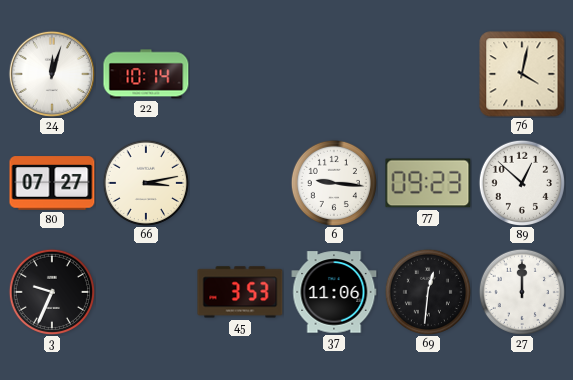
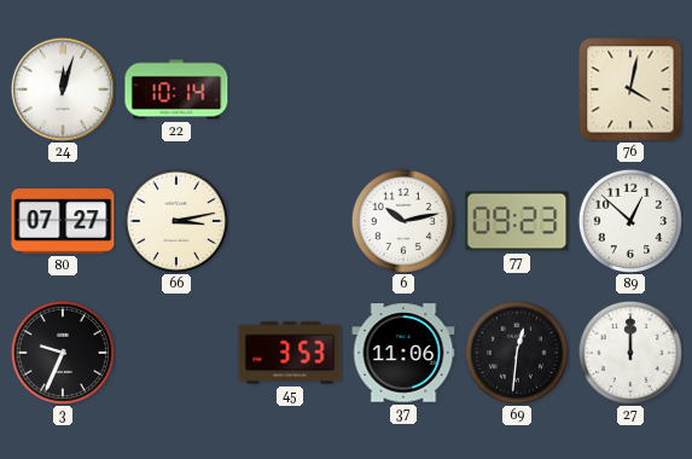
6: 9:16 -> 10:13 (402, 220)
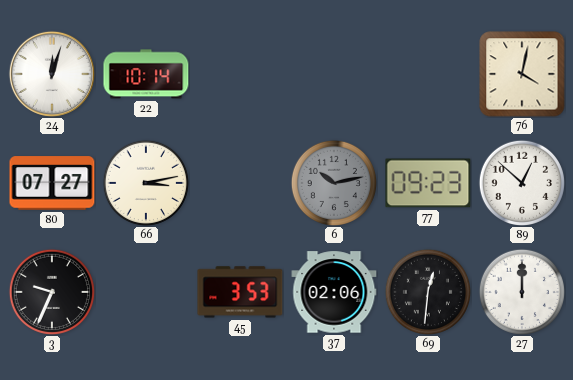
6 dial: white -> grey (333, 182)
37: 11:06 -> 02:06 (334, 292)
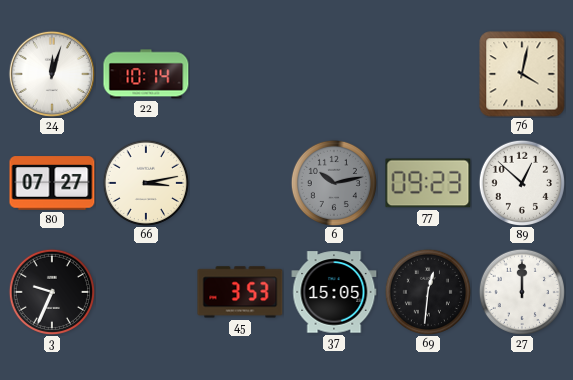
37: 02:06 -> 15:05 (334, 292)
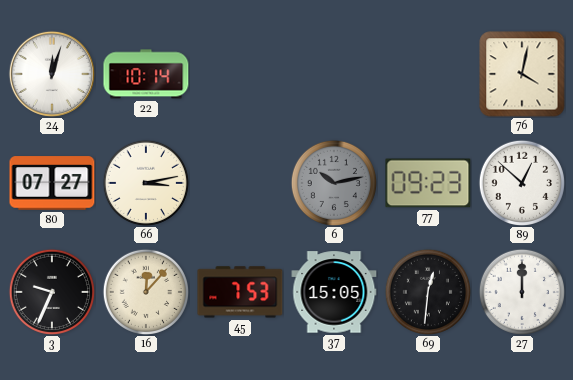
16: none -> 12:07 (145, 291)
45: 3:53 -> 7:53 (240, 292)
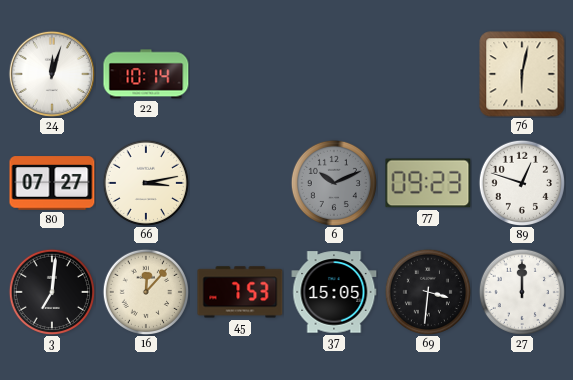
76: 4:02 -> 6:02 (522, 74)
6: 10:13 -> 10:11 (333, 182)
89: 12:52 -> 12:48 (521, 182)
3: 9:34 -> 7:01 (51, 291)
69: 12:31 -> 3:31 (427, 291)
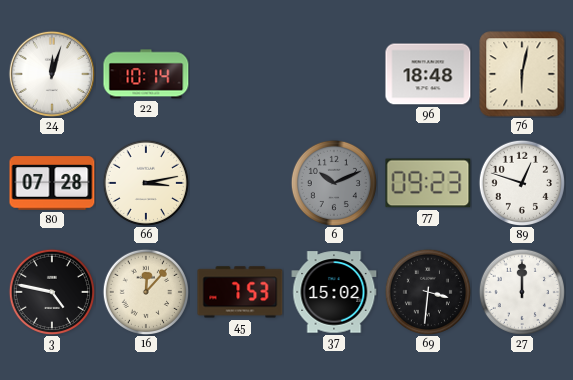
96: none -> 18:48 (428, 74)
80: 07:27 -> 07:28 (52, 183)
3: 7:01 -> 4:47 (51, 291)
37: 15:05 -> 15:02 (334, 292)
